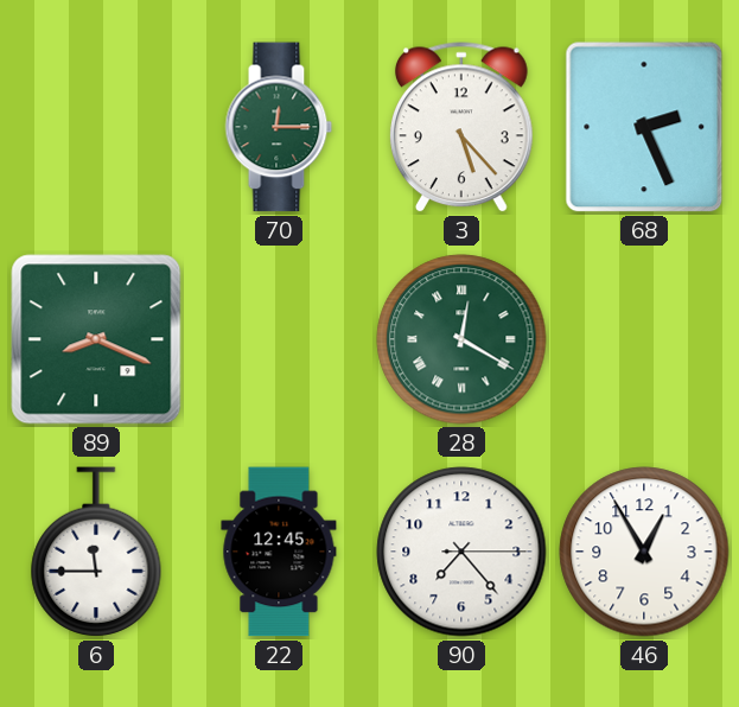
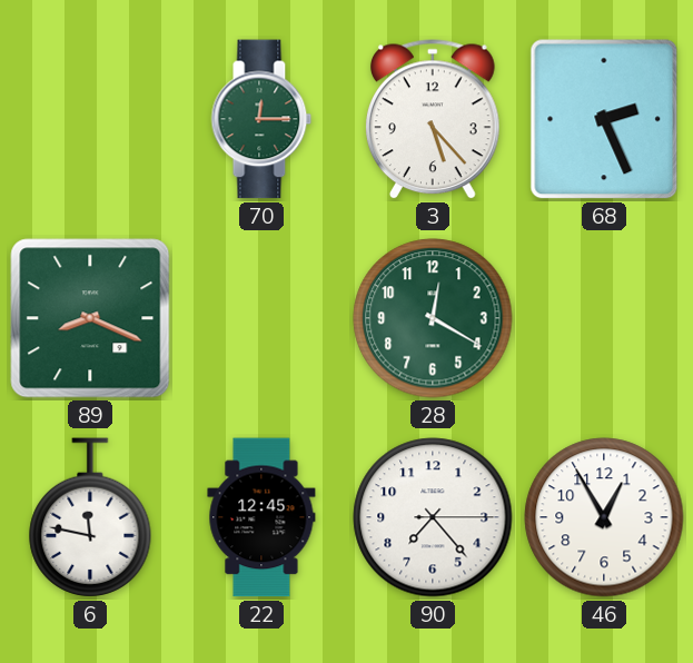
28 numerals: Roman -> Arabic (433, 318)
6: 11:45 -> 11:47 (90, 517)
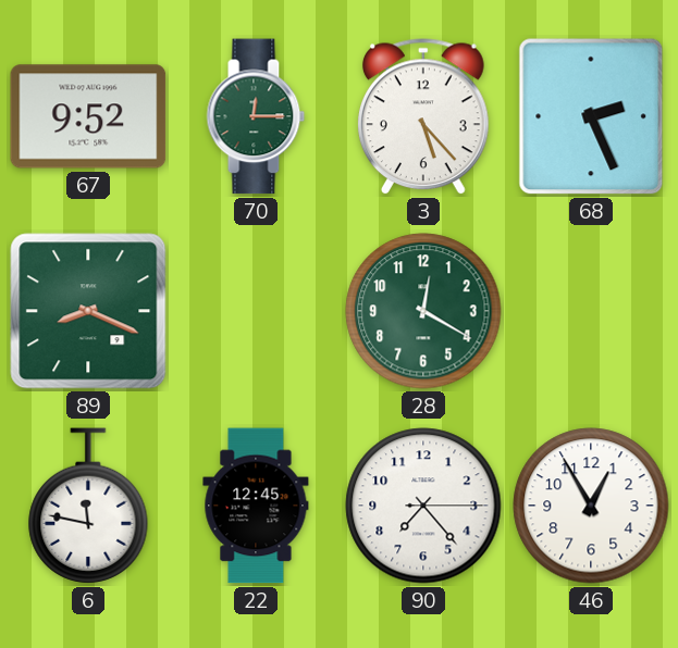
67: none -> 9:52 (88, 116)
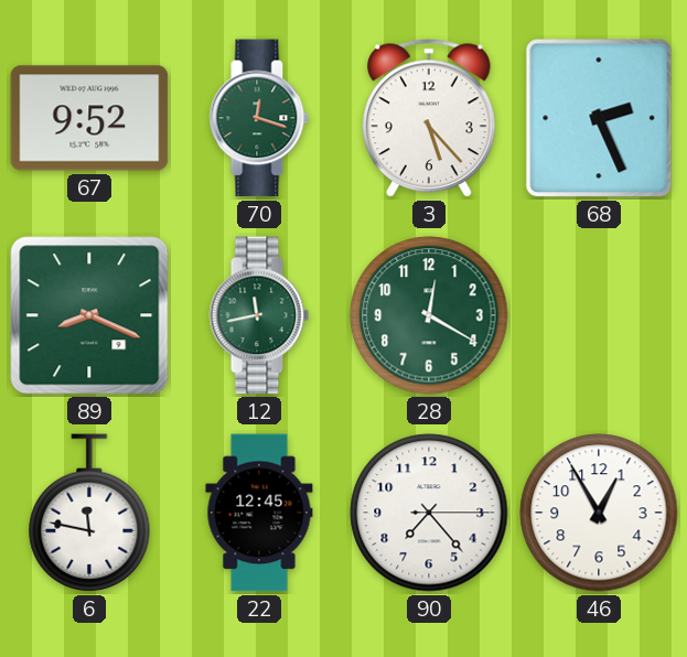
70: 12:15 -> 12:18 (259, 118)
12: none -> 11:43 (259, 315)
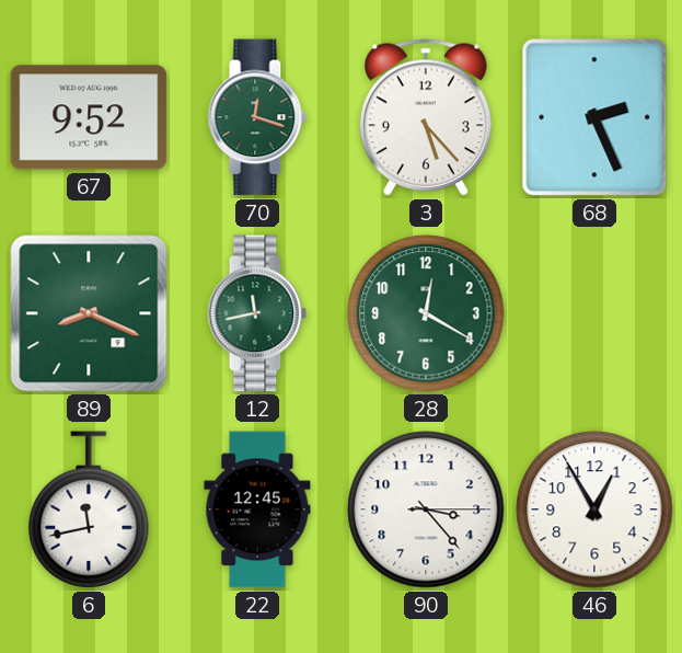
6: 11:47 -> 11:43 (89, 509)
90: 7:23 -> 3:23 (426, 509)
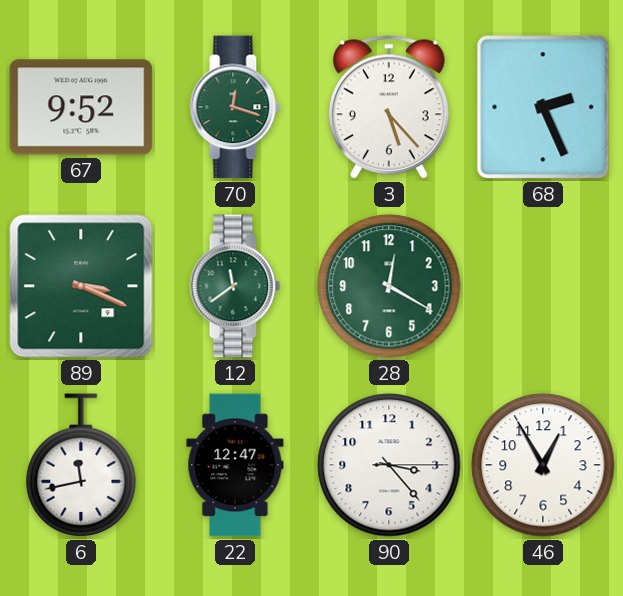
89: 8:19 -> 3:19 (81, 286)
12: 11:43 -> 11:39 (235, 286)
22: 12:45 -> 12:47 (235, 465)
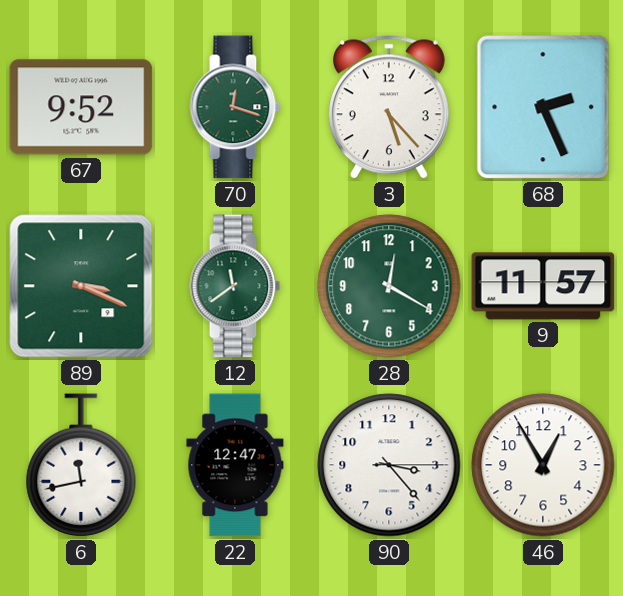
9: none -> 11:57 (543, 286)
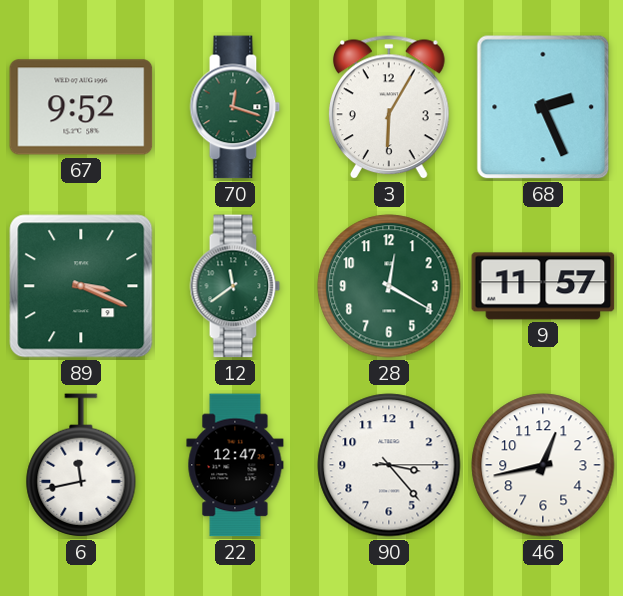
3: 5:23 -> 6:05 (389, 108)
46: 12:55 -> 12:43 (543, 465)
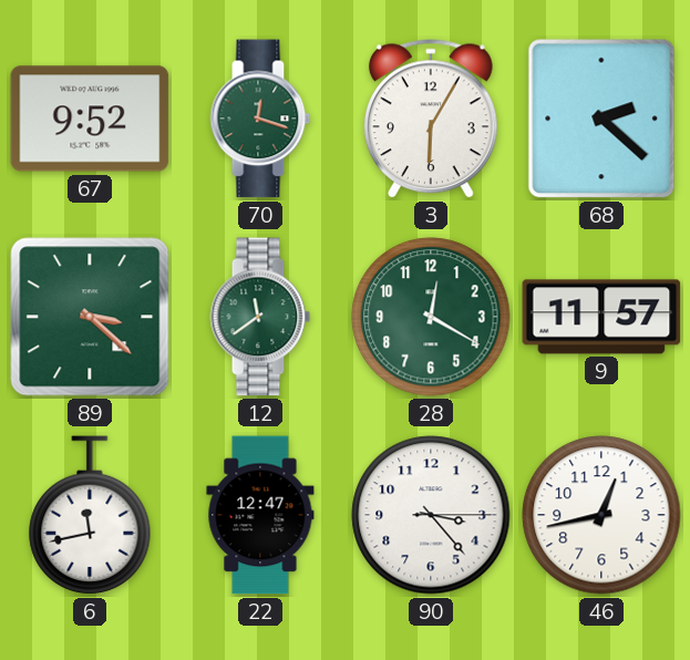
68: 2:26 -> 2:22 (601, 118)
89: 3:19 -> 3:22 (90, 317)
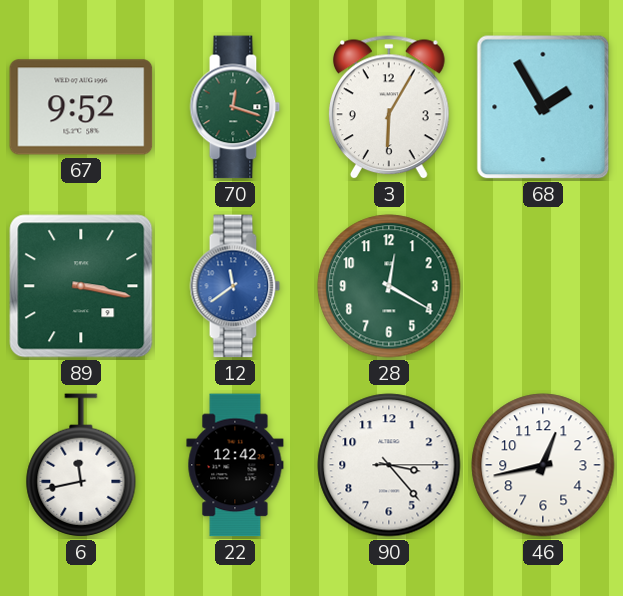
68: 2:22 -> 1:55 (543, 107)
89: 3:22 -> 3:17 (81, 286)
12 dial: green -> blue (235, 286)
9: 11:57 -> none (601, 317)
22: 12:47 -> 12:42 (235, 465)
